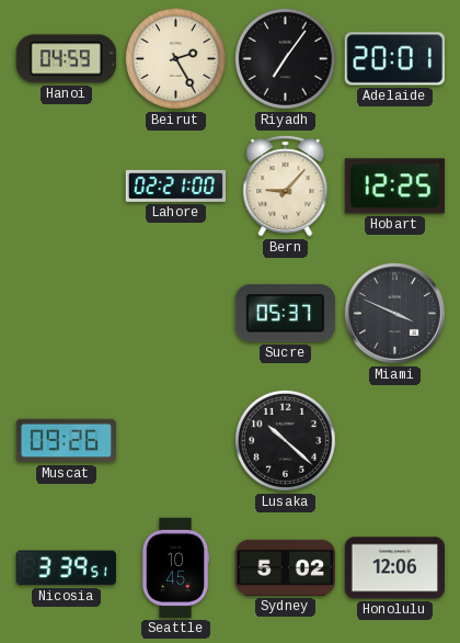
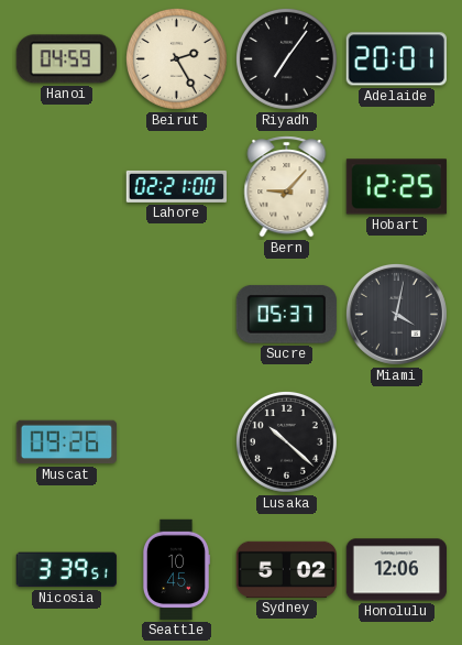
Miami: 3:49 -> 4:02 (396, 314)
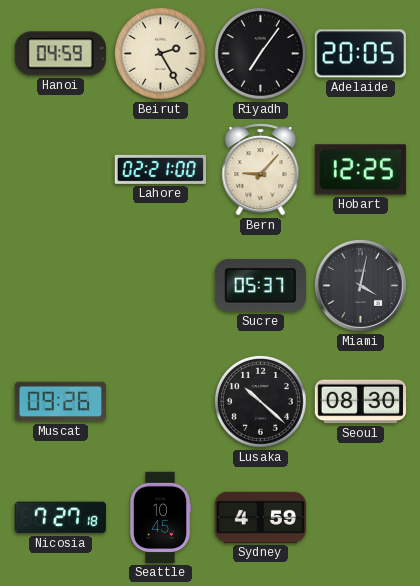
Adelaide: 20:01 -> 20:05 (360, 54)
Seoul: none -> 08:30 (361, 402)
Nicosia: 3:39 -> 7:27 (60, 518)
Sydney: 5:02 -> 4:59 (260, 517)
Honolulu: 12:06 -> none (396, 570)
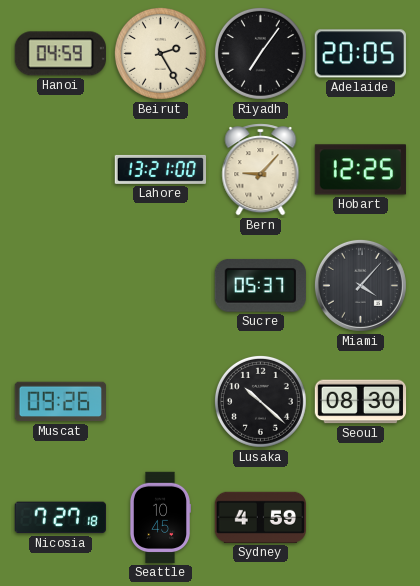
Lahore: 02:21 -> 13:21 (160, 169)
Miami: 4:02 -> 4:07 (360, 285)
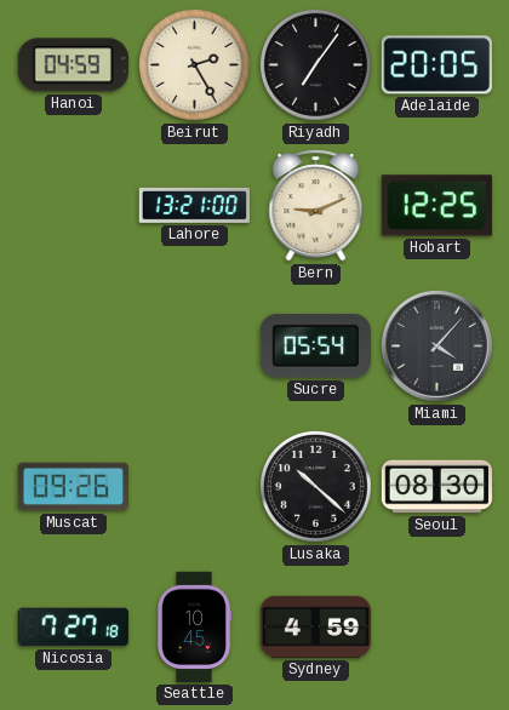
Bern: 9:07 -> 9:11 (316, 206)
Sucre: 05:37 -> 05:54 (315, 345)
